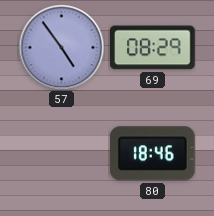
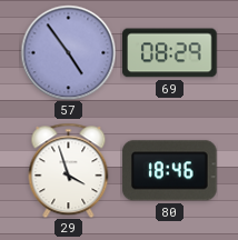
29: none -> 3:57 (69, 170)
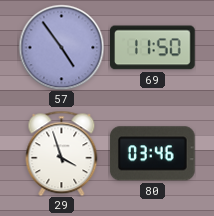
69: 08:29 -> 11:50 (153, 48)
80: 18:46 -> 03:46 (153, 154)
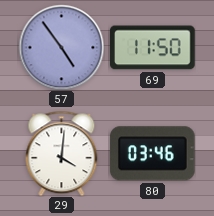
29: 3:57 -> 4:01 (62, 153)
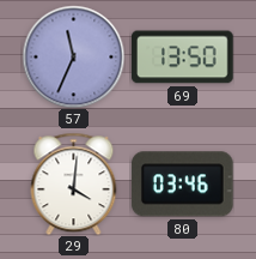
57: 4:54 -> 11:34 (73, 56)
69: 11:50 -> 13:50 (183, 58)
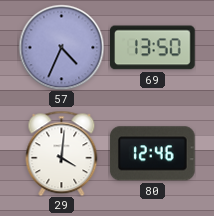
57: 11:34 -> 4:34 (61, 47)
80: 03:46 -> 12:46 (153, 154)
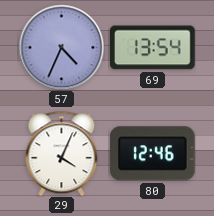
69: 13:50 -> 13:54 (153, 48)
29: 4:01 -> 4:04 (62, 153)
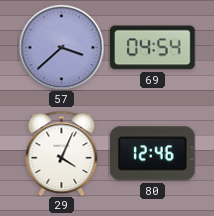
57: 4:34 -> 3:38 (61, 47)
69: 13:54 -> 04:54 (153, 48)
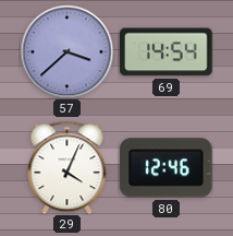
69: 04:54 -> 14:54 (167, 52)
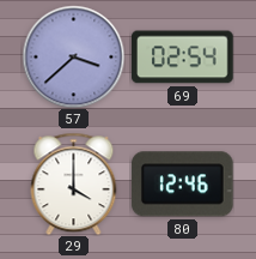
69: 14:54 -> 02:54 (183, 58)
29: 4:04 -> 4:00 (74, 183)
